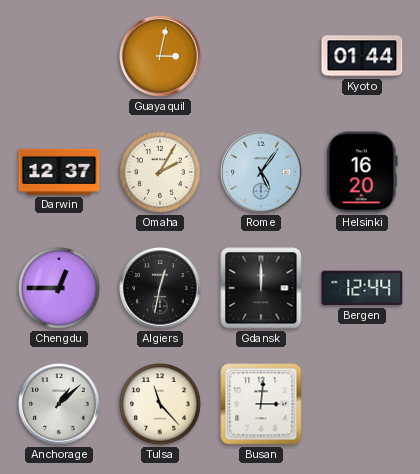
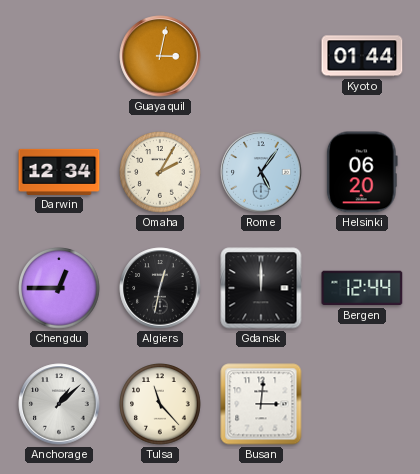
Darwin: 12:37 -> 12:34 (59, 172)
Helsinki: 16:20 -> 06:20 (362, 172)
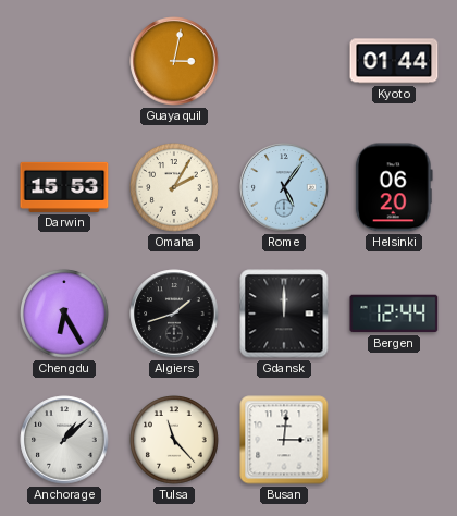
Darwin: 12:34 -> 15:53 (64, 187)
Chengdu: 12:45 -> 6:25 (64, 314)
Algiers: 12:32 -> 1:42 (174, 314)
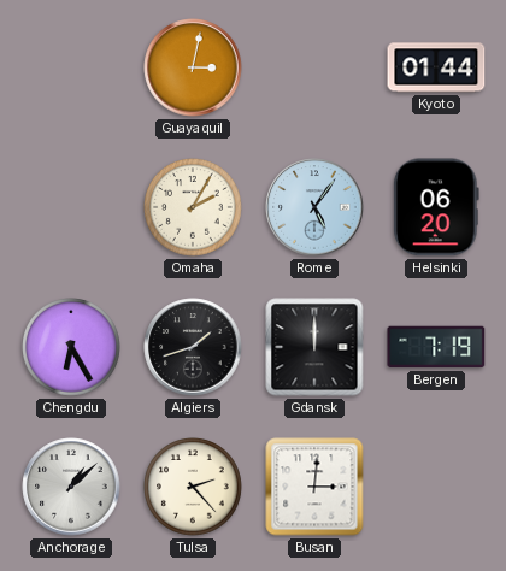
Darwin: 15:53 -> none (64, 187)
Bergen: 12:44 -> 7:19 (436, 347)
Tulsa: 11:23 -> 2:23 (193, 487)
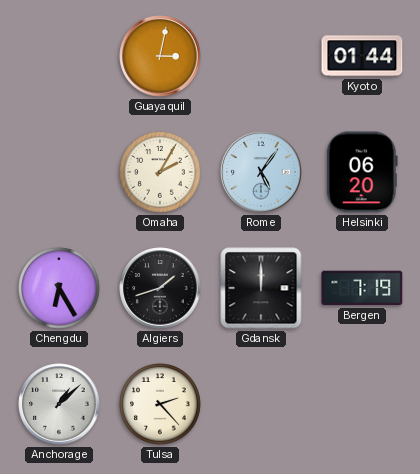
Busan: 3:01 -> none (314, 487)
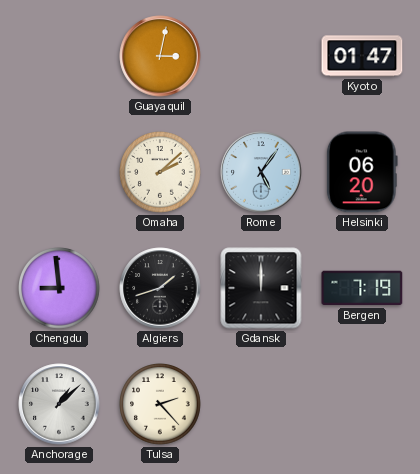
Kyoto: 01:44 -> 01:47 (362, 56)
Omaha: 2:05 -> 2:08 (160, 172)
Chengdu: 6:25 -> 8:59 (59, 288)
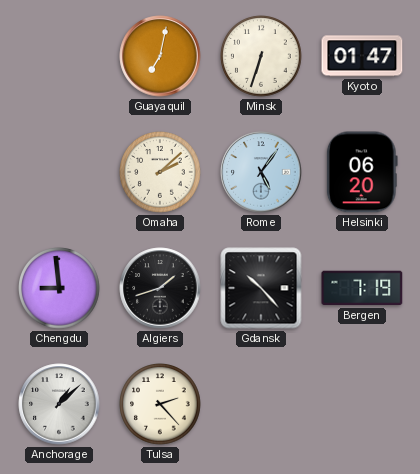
Guayaquil: 3:02 -> 7:02 (160, 56)
Minsk: none -> 6:33 (261, 56)
Gdansk: 12:00 -> 10:23 (261, 288)
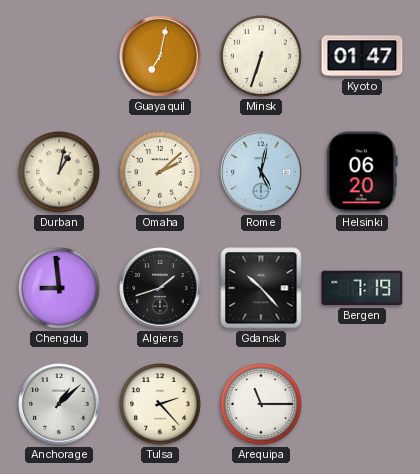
Durban: none -> 1:02 (59, 172)
Rome: 5:06 -> 5:02 (261, 172)
Arequipa: none -> 11:15 (261, 404)
